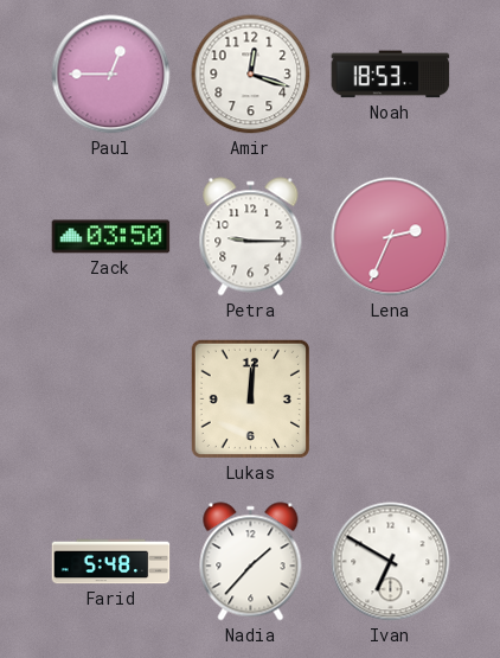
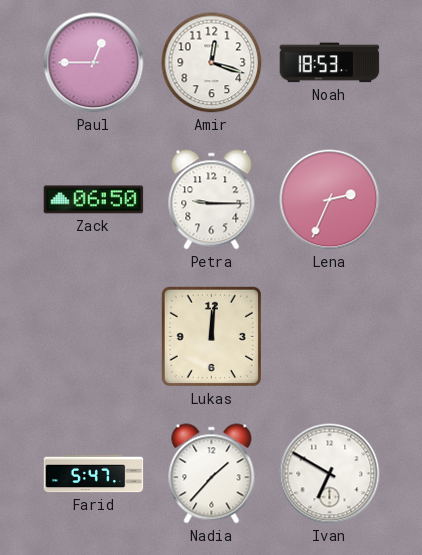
Zack: 03:50 -> 06:50 (94, 200)
Farid: 5:48 -> 5:47 (94, 474)
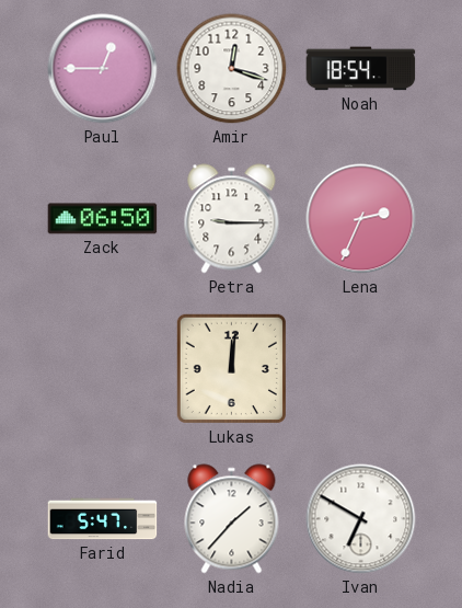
Noah: 18:53 -> 18:54 (361, 69)
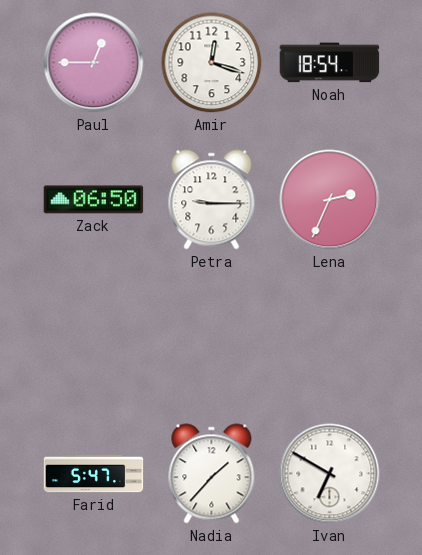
Lukas: 12:01 -> none (231, 368)
